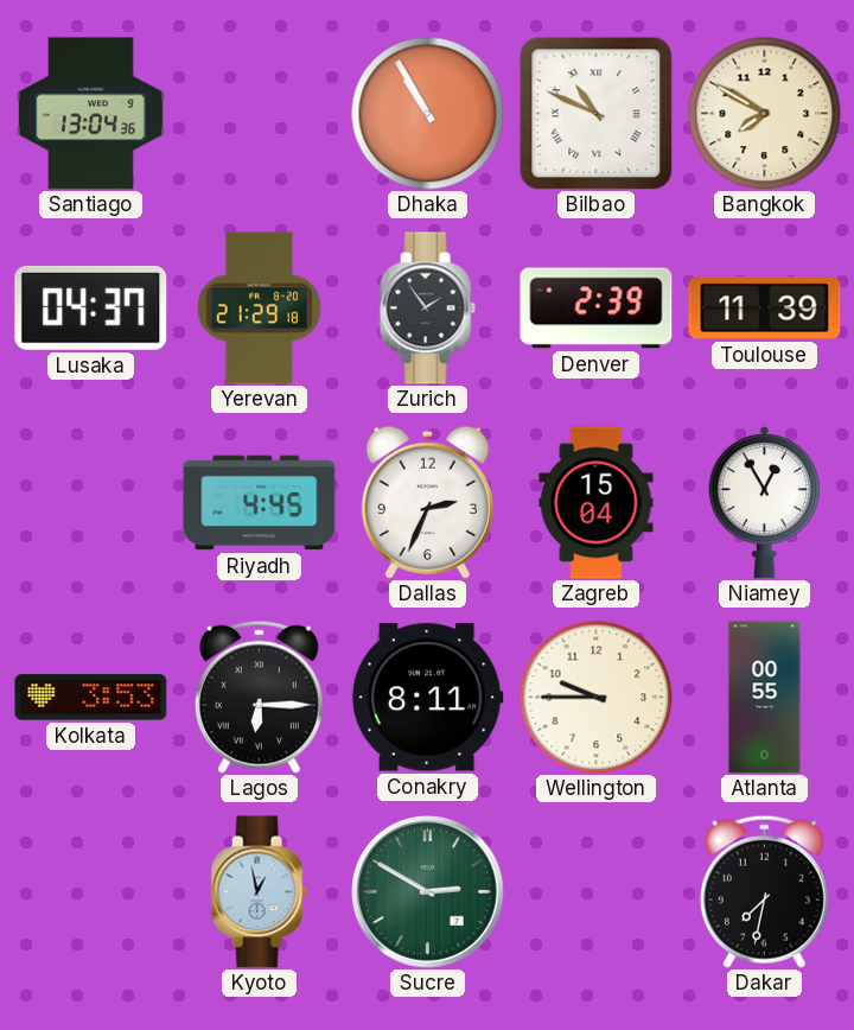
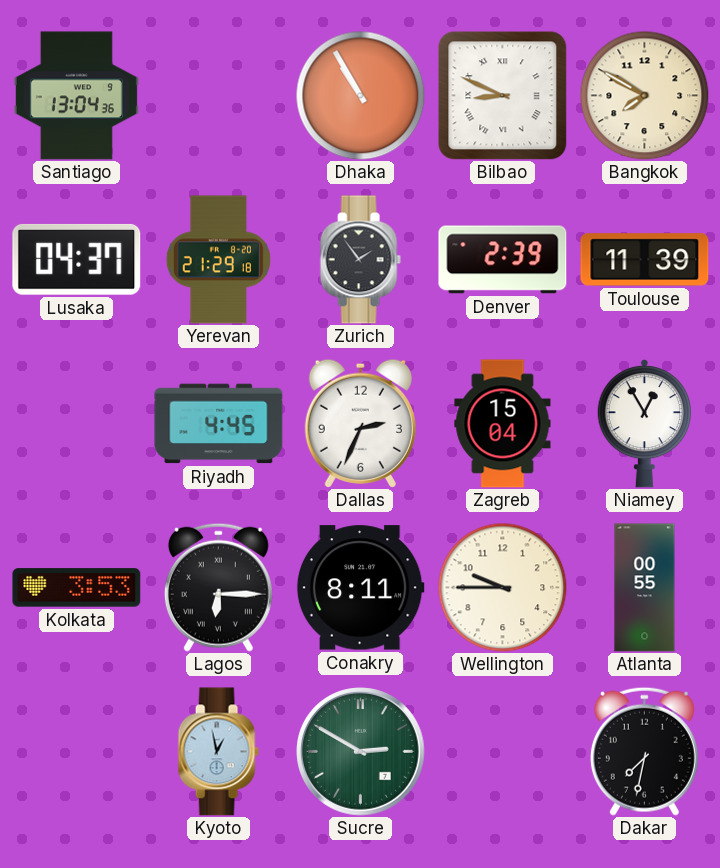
Bilbao: 10:49 -> 8:49 (503, 96)
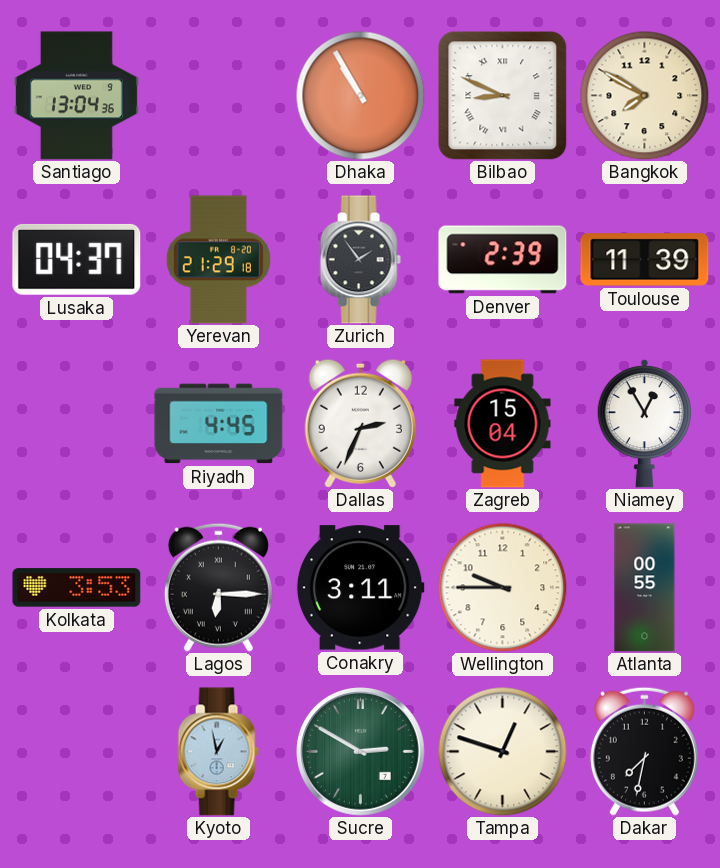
Conakry: 8:11 -> 3:11 (360, 588)
Tampa: none -> 12:48 (502, 751)
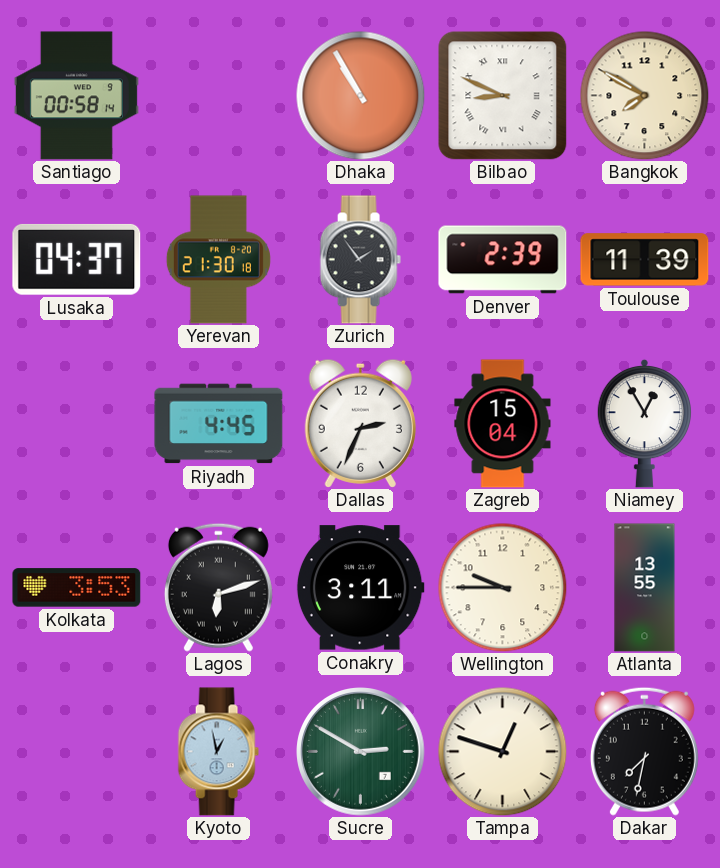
Santiago: 13:04 -> 00:58 (76, 96)
Yerevan: 21:29 -> 21:30 (218, 260)
Lagos: 6:15 -> 6:12 (218, 587)
Atlanta: 00:55 -> 13:55 (645, 588)
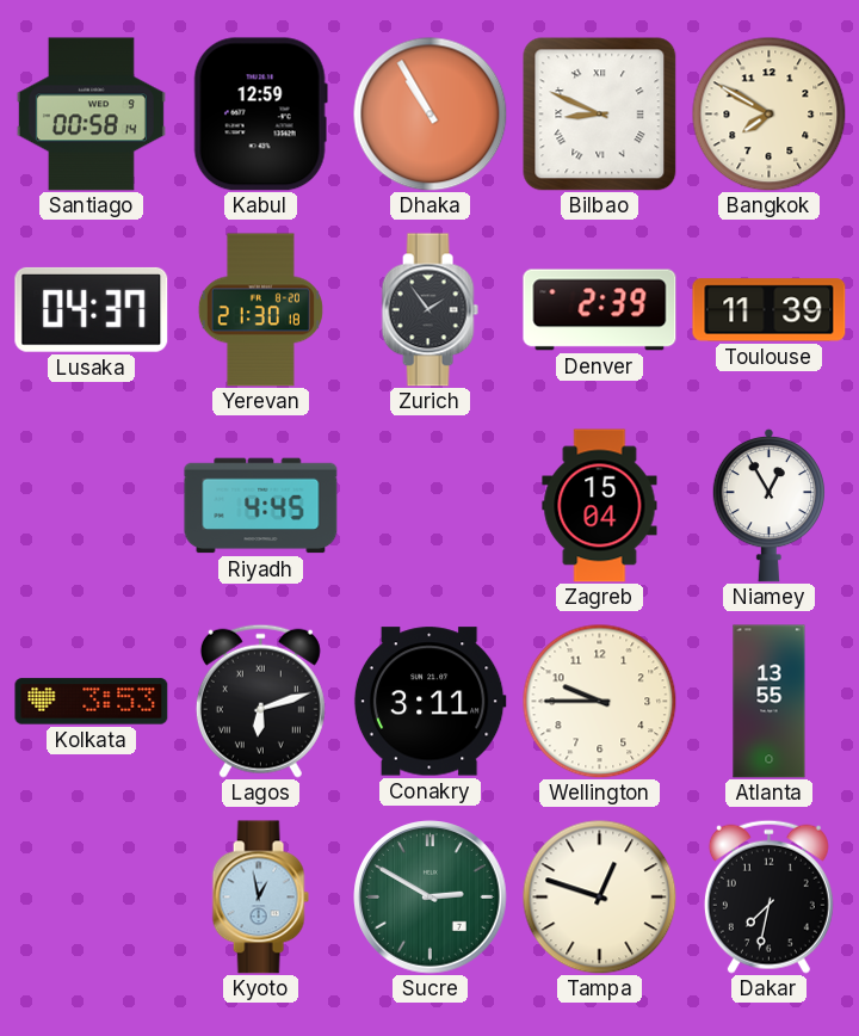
Kabul: none -> 12:59 (260, 115)
Dallas: 2:34 -> none (360, 423)
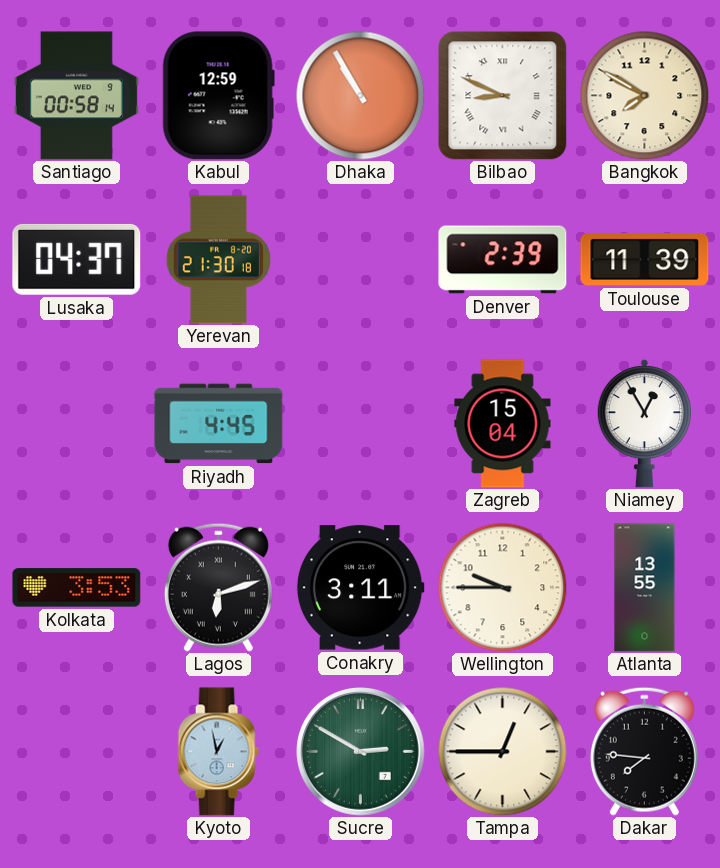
Zurich: 1:54 -> none (429, 310)
Tampa: 12:48 -> 12:45 (502, 751)
Dakar: 7:32 -> 7:46 (644, 751)
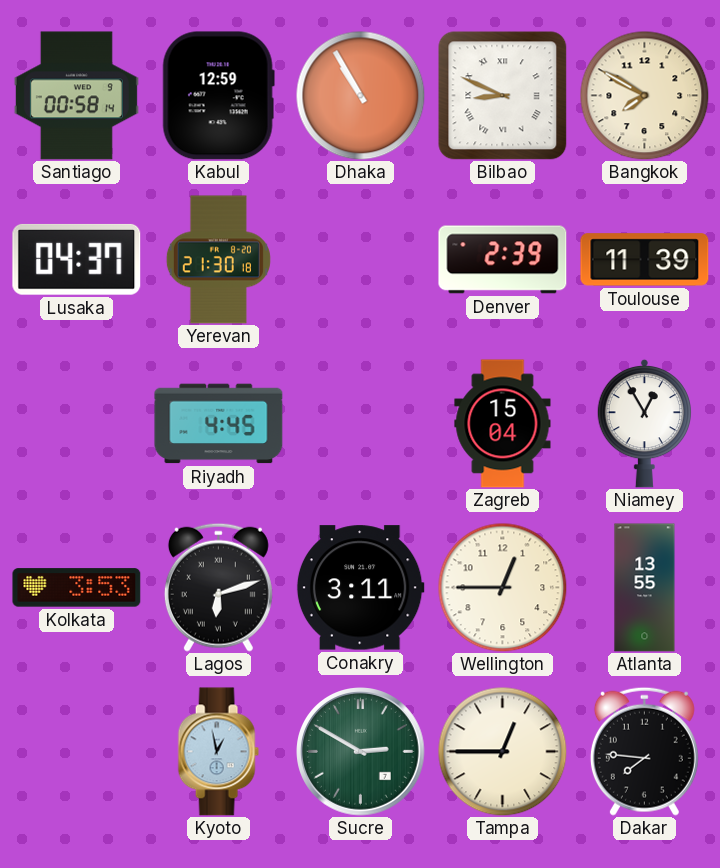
Wellington: 9:45 -> 12:45 (502, 587)
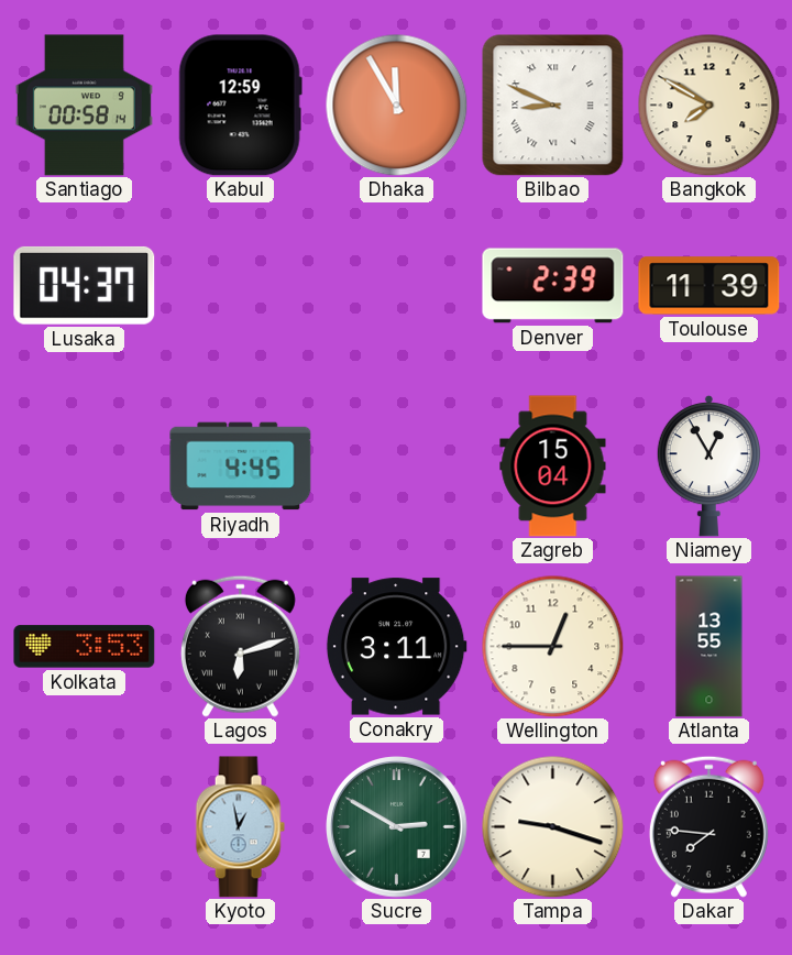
Dhaka: 10:55 -> 11:55 (396, 105)
Yerevan: 21:30 -> none (218, 260)
Tampa: 12:45 -> 9:18 (552, 826)
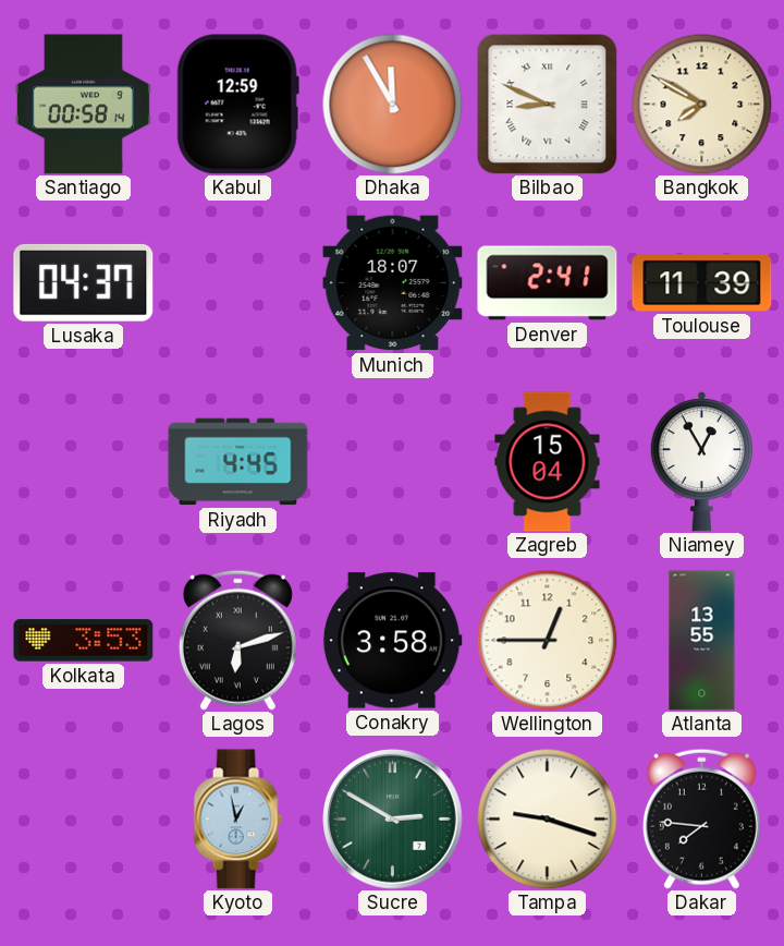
Munich: none -> 18:07 (393, 283)
Denver: 2:39 -> 2:41 (548, 283)
Conakry: 3:11 -> 3:58 (392, 641)
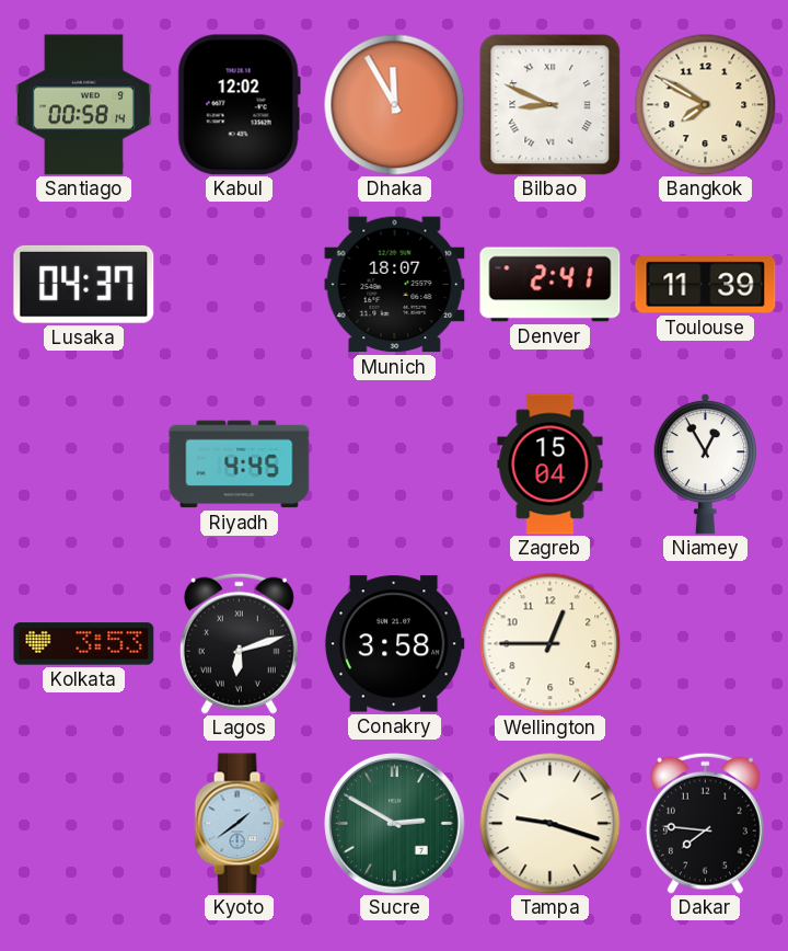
Kabul: 12:59 -> 12:02 (239, 105)
Atlanta: 13:55 -> none (702, 641)
Kyoto: 12:58 -> 1:39 (239, 824)
